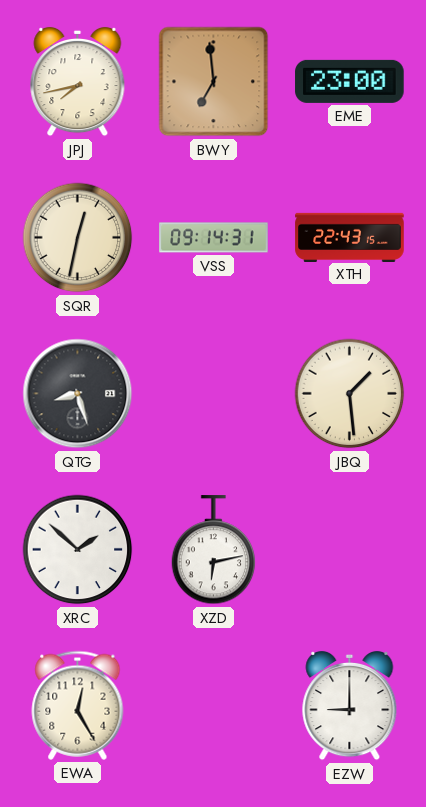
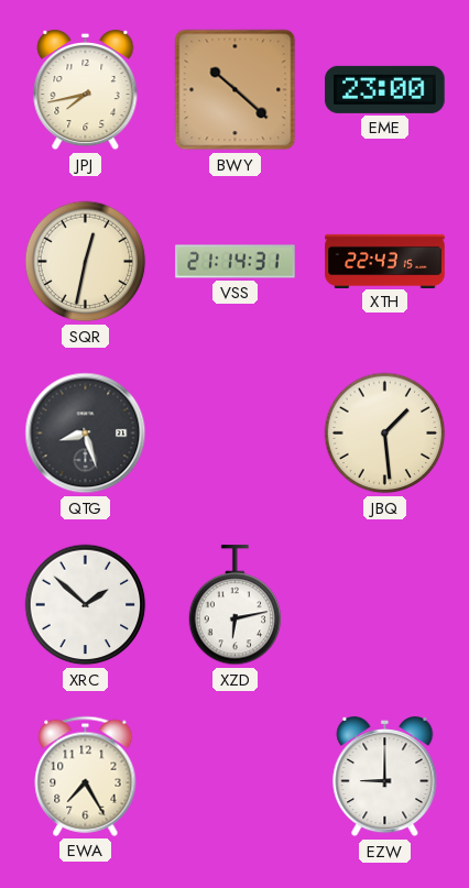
BWY: 6:59 -> 10:22 (236, 90)
VSS: 09:14 -> 21:14 (236, 262)
EWA: 12:25 -> 7:25 (86, 776)
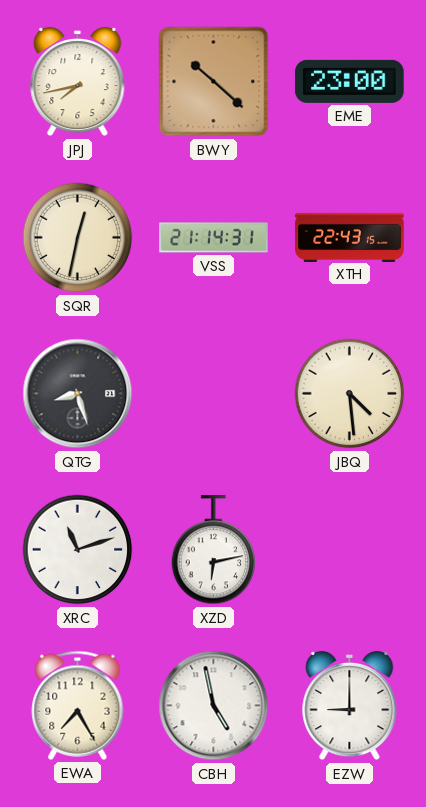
JBQ: 1:29 -> 4:29 (350, 394)
XRC: 1:52 -> 11:12 (78, 550)
CBH: none -> 4:58 (214, 706)
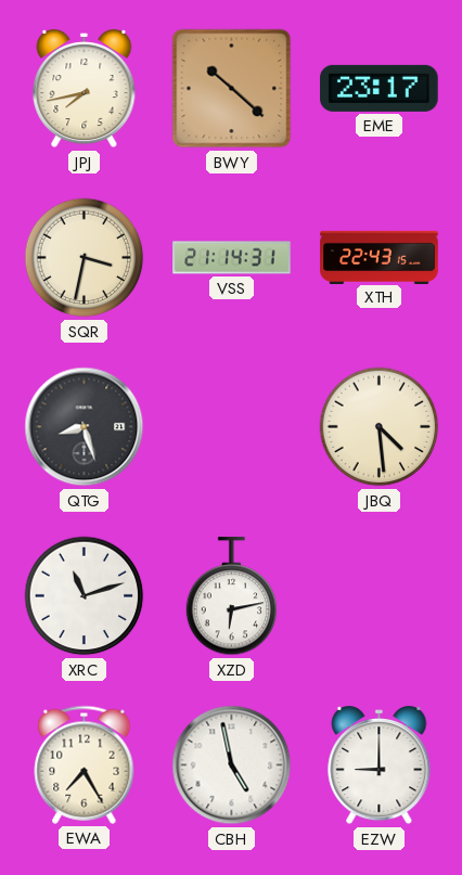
EME: 23:00 -> 23:17 (380, 88)
SQR: 12:32 -> 3:32 (85, 258)
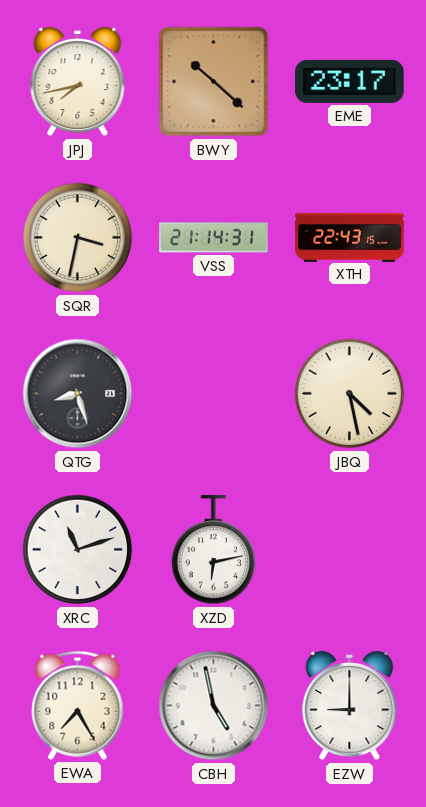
JBQ: 4:29 -> 4:28 (350, 394)
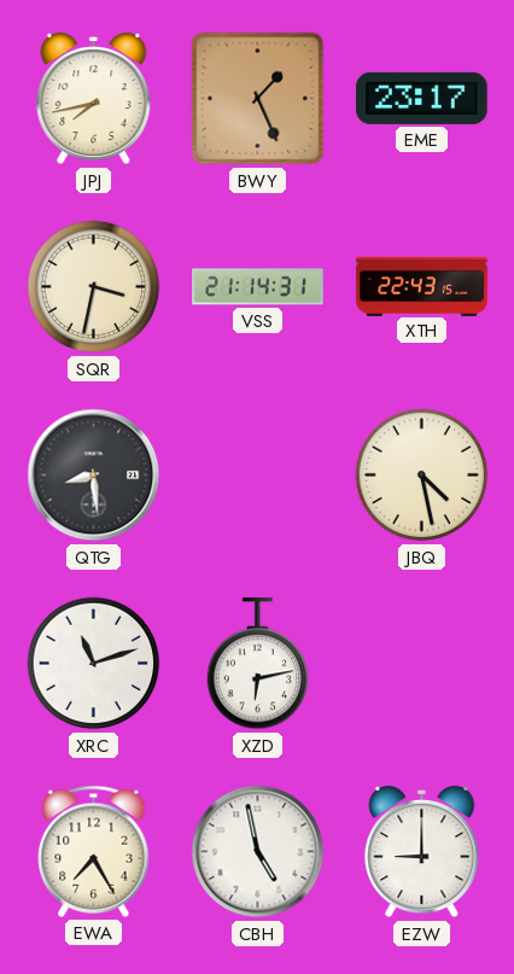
BWY: 10:22 -> 1:26 (258, 99)
QTG: 8:27 -> 8:29 (94, 476)
